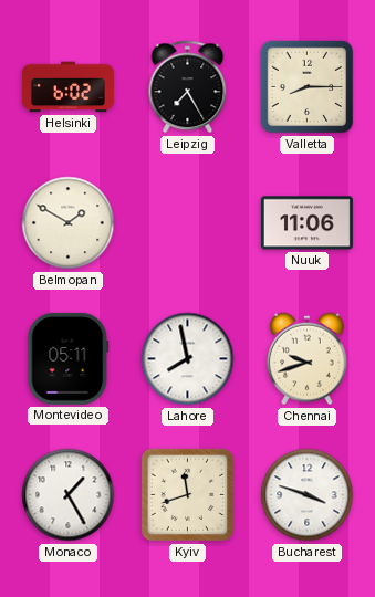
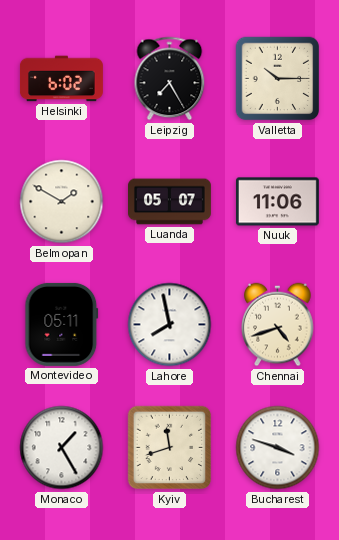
Valletta: 8:15 -> 10:15 (278, 79)
Luanda: none -> 05:07 (170, 202)
Chennai: 9:42 -> 4:42 (278, 325)
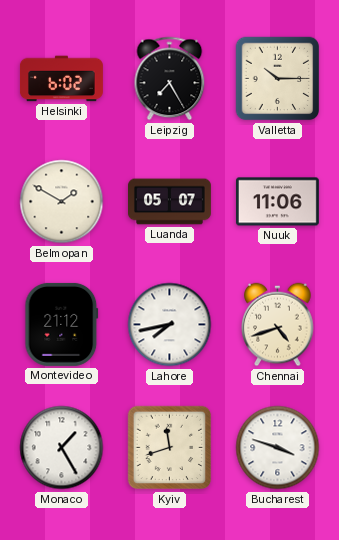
Montevideo: 05:11 -> 21:12 (62, 324)
Lahore: 7:58 -> 7:43 (170, 325)
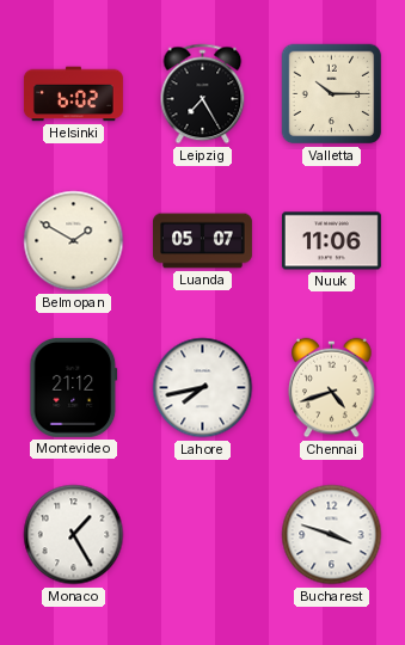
Kyiv: 11:42 -> none (170, 448)
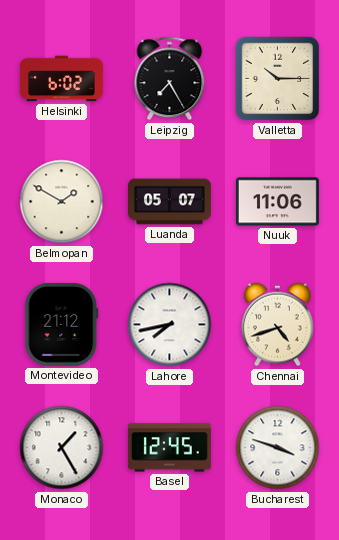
Basel: none -> 12:45 (169, 448)
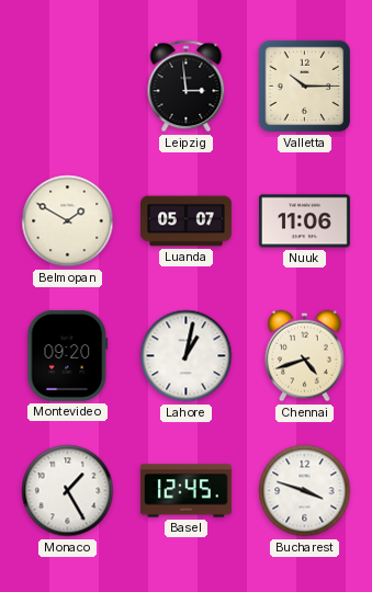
Helsinki: 6:02 -> none (61, 79)
Leipzig: 7:25 -> 2:59 (187, 87)
Montevideo: 21:12 -> 09:20 (68, 355)
Lahore: 7:43 -> 1:02 (187, 356)
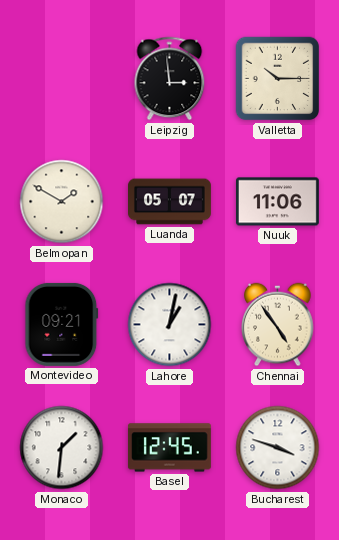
Montevideo: 09:20 -> 09:21 (62, 324)
Chennai: 4:42 -> 4:54 (278, 325)
Monaco: 1:25 -> 1:31 (62, 448)
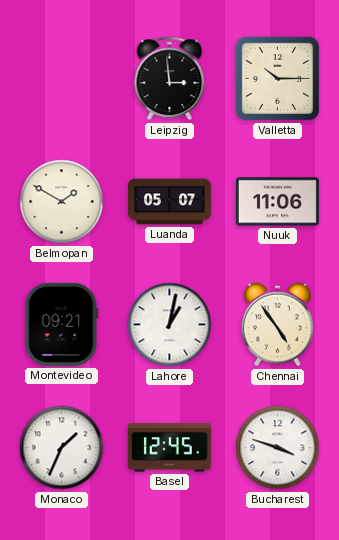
Monaco: 1:31 -> 1:34 (62, 448)
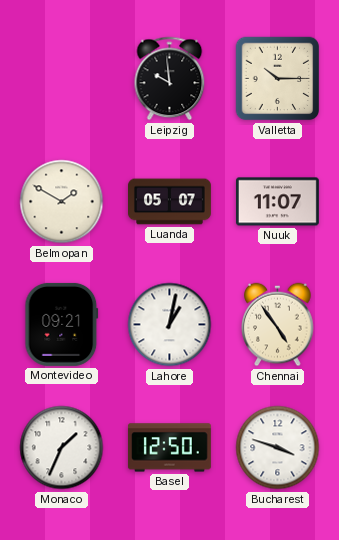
Leipzig: 2:59 -> 9:59 (170, 79)
Nuuk: 11:06 -> 11:07 (277, 202)
Basel: 12:45 -> 12:50 (169, 448)
